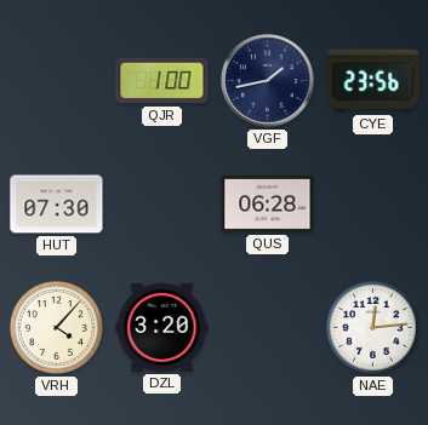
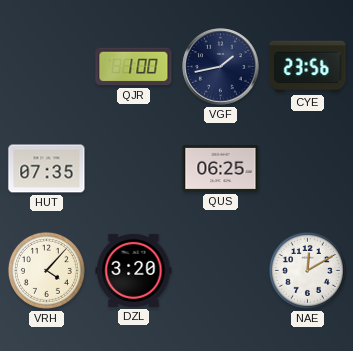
HUT: 07:30 -> 07:35 (47, 169)
QUS: 06:28 -> 06:25 (221, 168)
NAE: 12:14 -> 12:10 (307, 270)
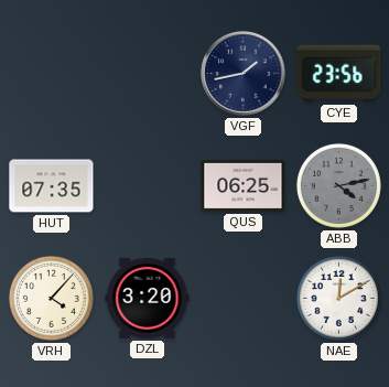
QJR: 1:00 -> none (134, 67)
ABB: none -> 4:13 (338, 185)
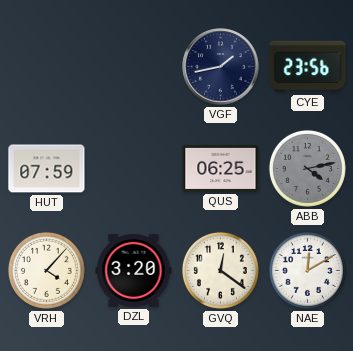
HUT: 07:35 -> 07:59 (47, 169)
GVQ: none -> 12:21 (220, 270)
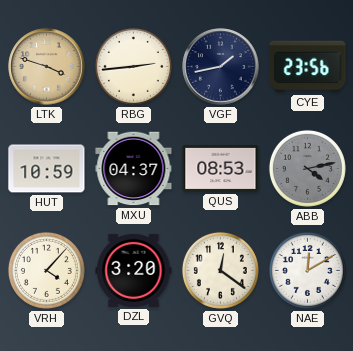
LTK: none -> 3:48 (47, 67)
RBG: none -> 2:44 (133, 66)
HUT: 07:59 -> 10:59 (47, 169)
MXU: none -> 04:37 (134, 169)
QUS: 06:25 -> 08:53 (221, 168)
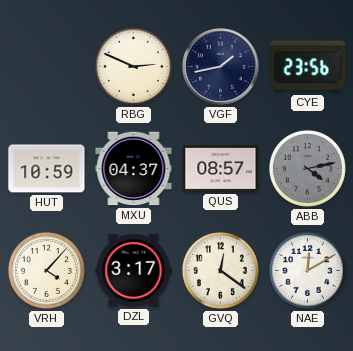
LTK: 3:48 -> none (47, 67)
RBG: 2:44 -> 2:49 (133, 66)
QUS: 08:53 -> 08:57 (221, 168)
DZL: 3:20 -> 3:17 (134, 270)
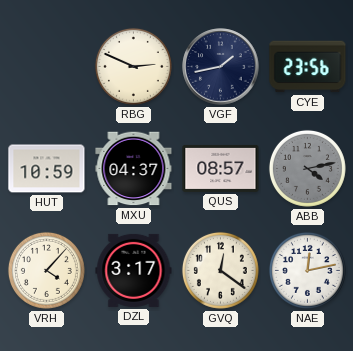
NAE: 12:10 -> 12:13 (307, 270)
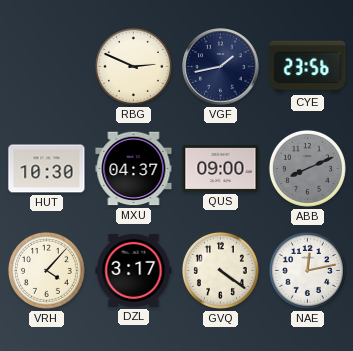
HUT: 10:59 -> 10:30 (47, 169)
QUS: 08:57 -> 09:00 (221, 168)
ABB: 4:13 -> 8:11 (307, 168)
GVQ: 12:21 -> 4:21 (220, 270)
